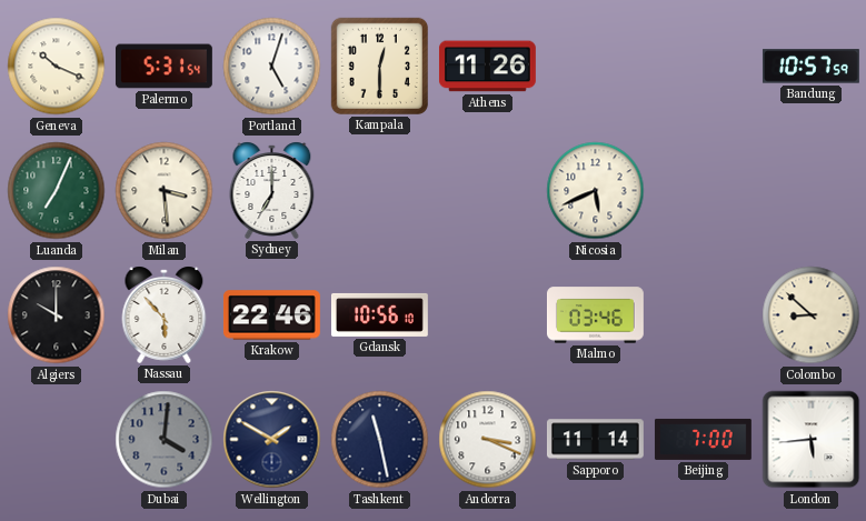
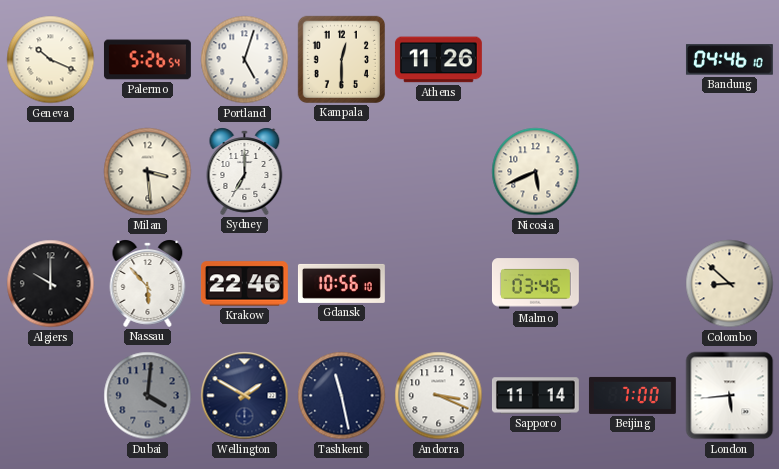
Palermo: 5:31 -> 5:26 (147, 60)
Bandung: 10:57 -> 04:46 (729, 60)
Luanda: 7:04 -> none (57, 191)
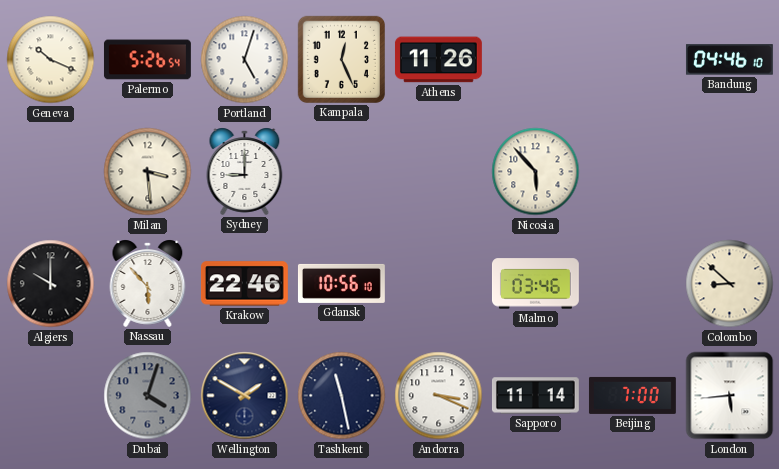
Kampala: 12:30 -> 12:26 (341, 59)
Sydney: 7:00 -> 9:00 (245, 171)
Nicosia: 5:41 -> 5:53 (536, 172)
Dubai: 4:01 -> 4:03 (148, 396)
